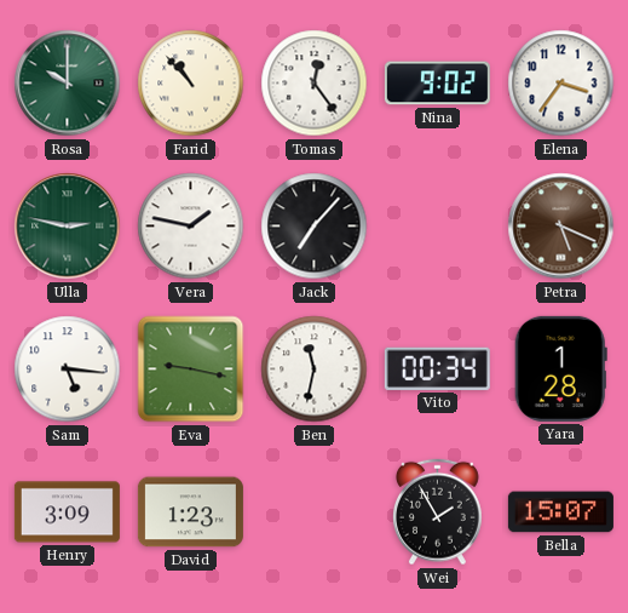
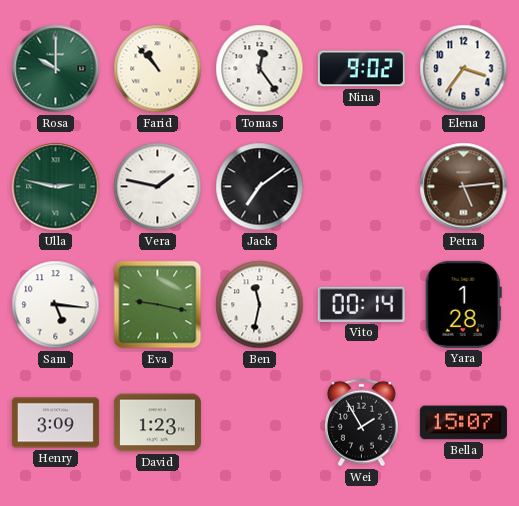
Jack: 7:07 -> 7:09 (260, 187)
Petra: 5:19 -> 5:14 (464, 187)
Vito: 00:34 -> 00:14 (361, 304)
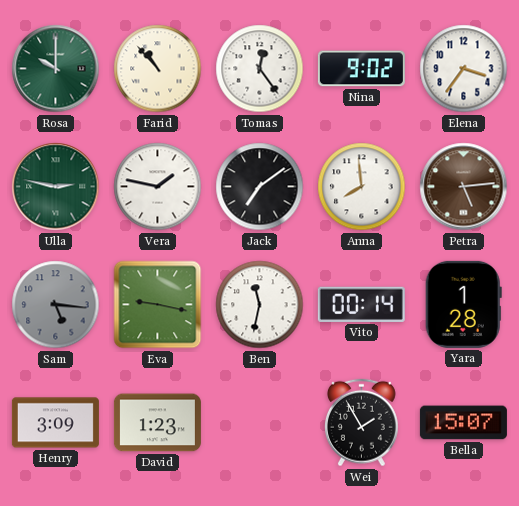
Anna: none -> 7:59 (362, 187)
Sam dial: white -> grey (56, 305)
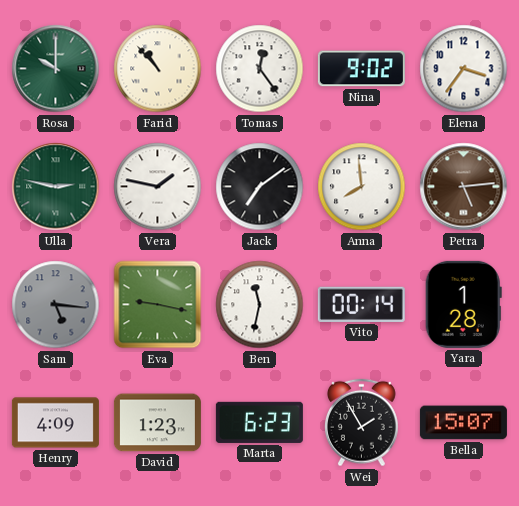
Henry: 3:09 -> 4:09 (55, 423)
Marta: none -> 6:23 (259, 422)
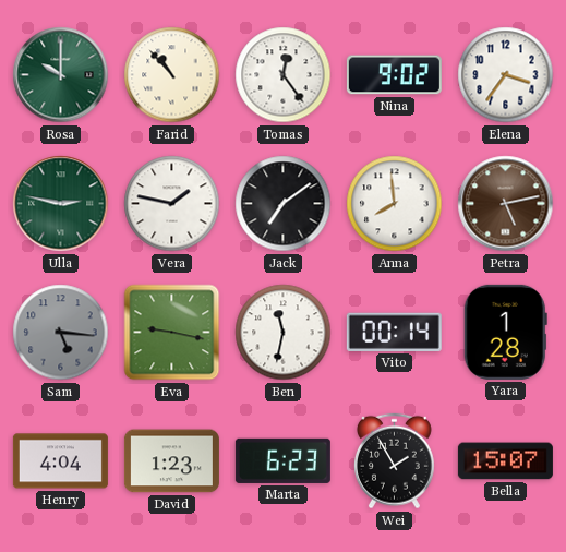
Petra: 5:14 -> 5:13 (506, 204)
Henry: 4:09 -> 4:04 (60, 461)
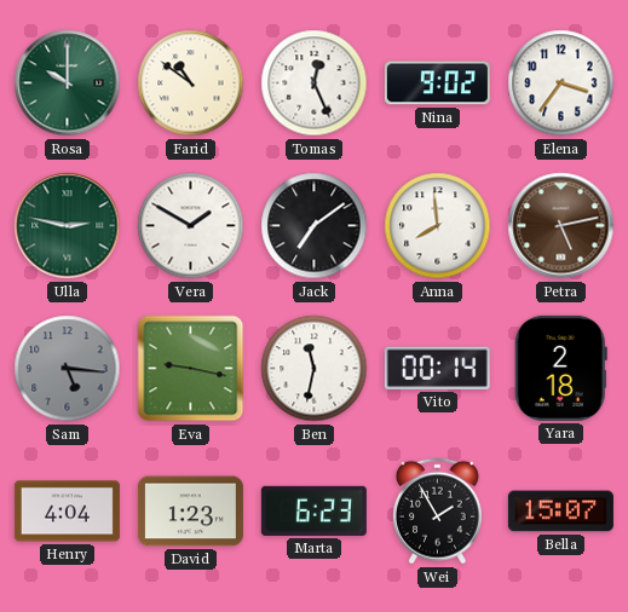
Farid: 10:53 -> 10:51 (191, 83)
Tomas: 12:24 -> 12:26 (315, 83)
Vera: 1:47 -> 1:50 (191, 226)
Yara: 1:28 -> 2:18 (560, 368)
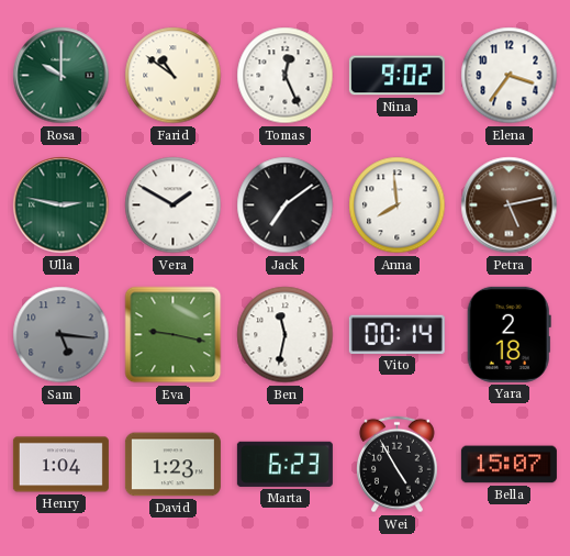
Henry: 4:04 -> 1:04 (60, 465)
Wei: 1:55 -> 4:55 (396, 465)
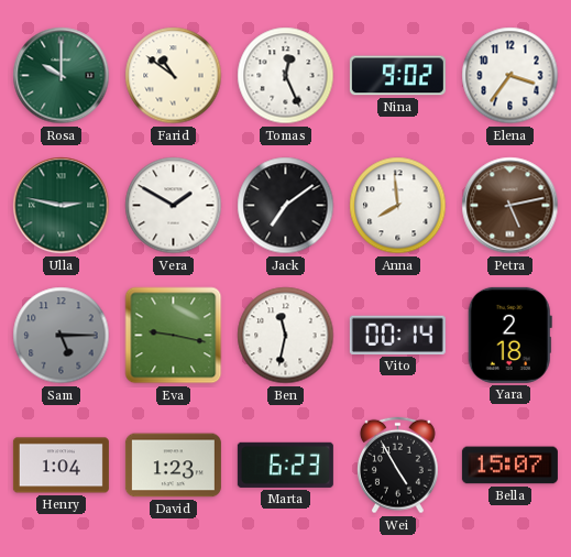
Sam: 5:16 -> 5:15 (62, 336)
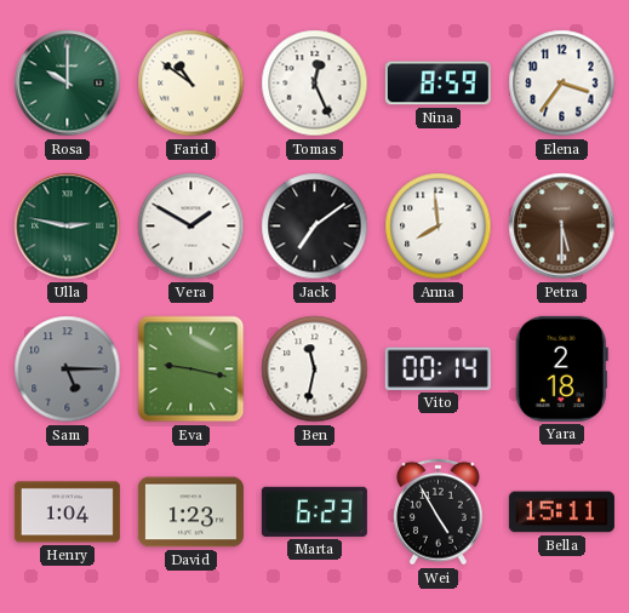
Nina: 9:02 -> 8:59 (438, 84)
Petra: 5:13 -> 5:30 (562, 227)
Bella: 15:07 -> 15:11 (561, 512)
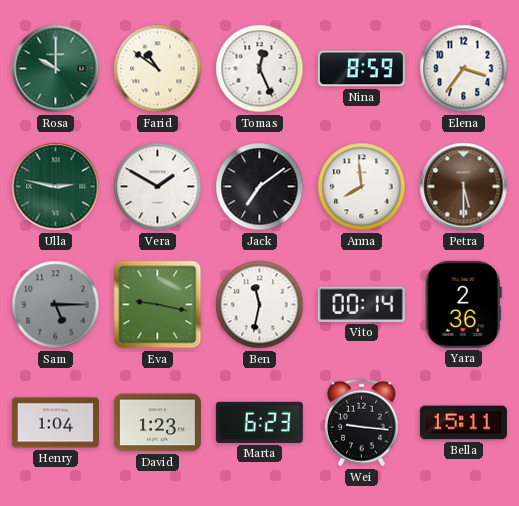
Yara: 2:18 -> 2:36 (463, 304)
Wei: 4:55 -> 9:16 (361, 423)
